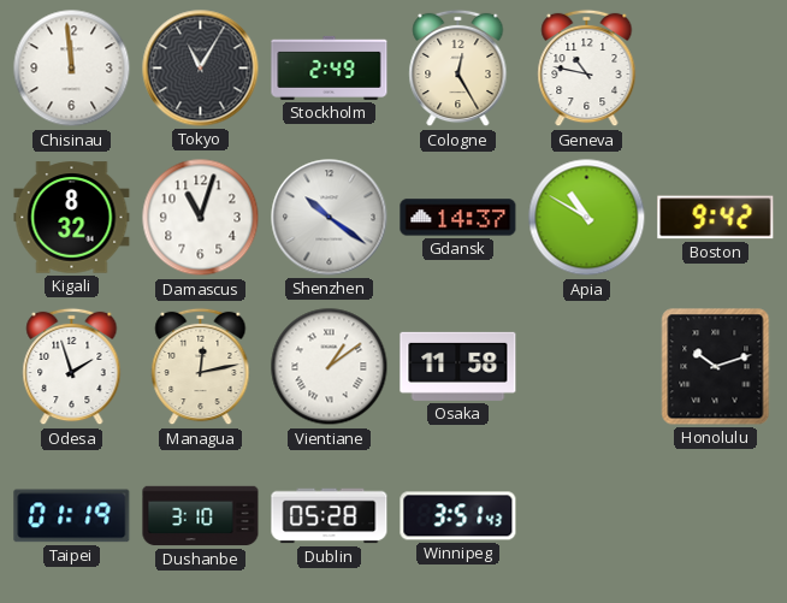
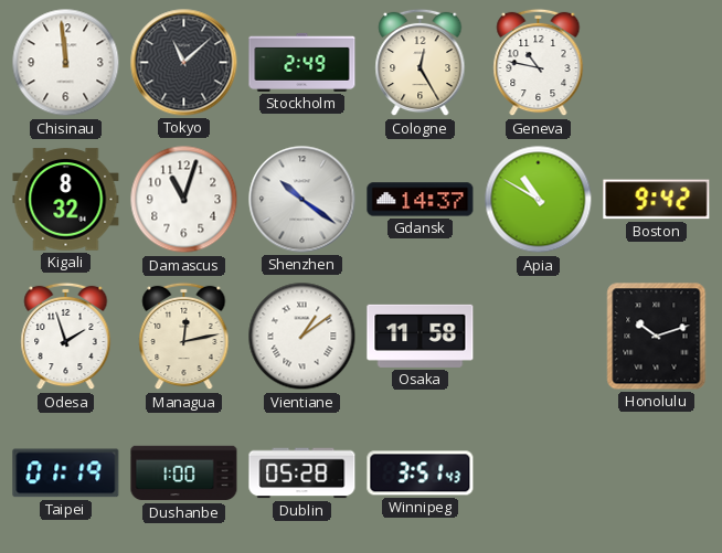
Tokyo: 11:05 -> 11:08 (184, 63)
Dushanbe: 3:10 -> 1:00 (184, 474)
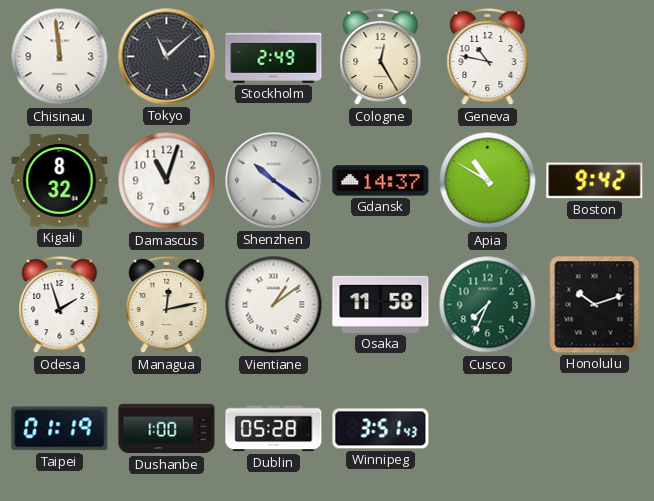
Cusco: none -> 7:34 (488, 305)
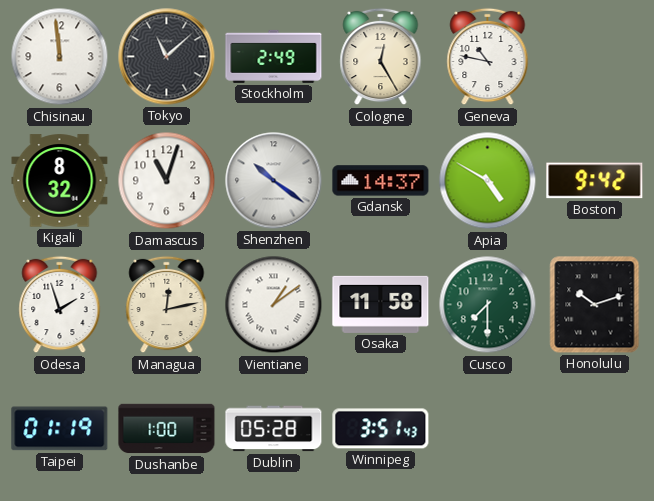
Apia: 10:50 -> 4:50 (488, 181)
Cusco: 7:34 -> 7:30 (488, 305)
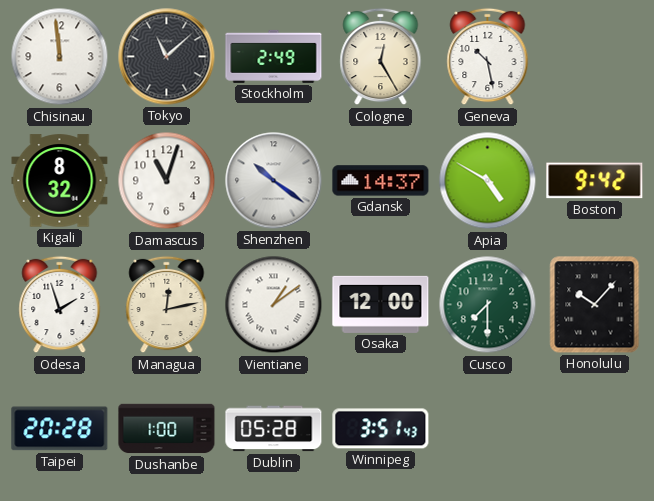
Geneva: 10:47 -> 10:28 (488, 57)
Osaka: 11:58 -> 12:00 (381, 304)
Honolulu: 10:12 -> 10:07 (595, 305)
Taipei: 01:19 -> 20:28 (60, 429)
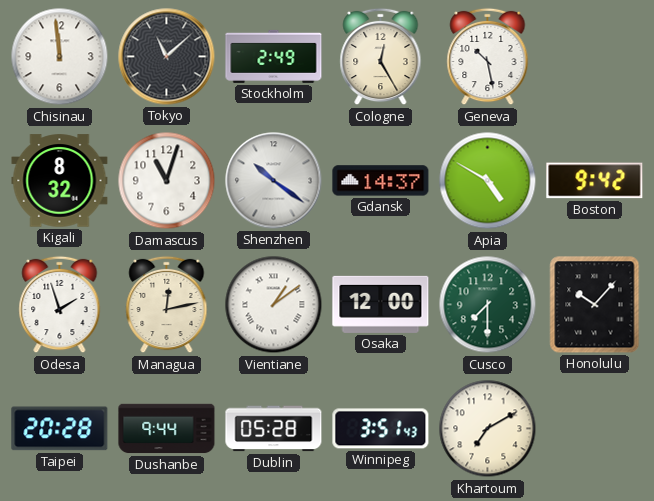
Dushanbe: 1:00 -> 9:44 (167, 429)
Khartoum: none -> 7:10 (488, 429)
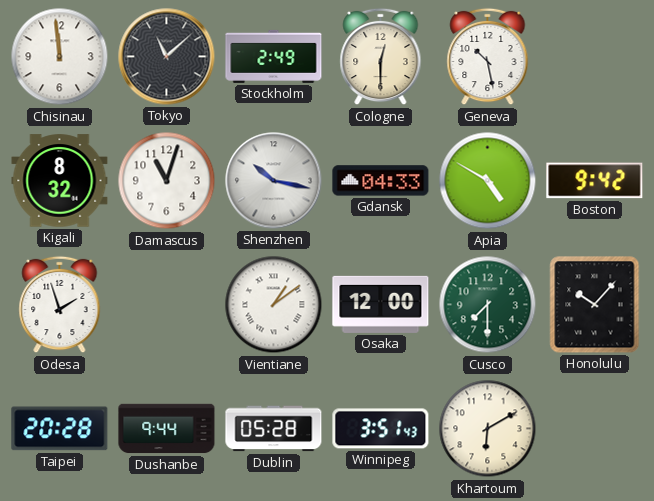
Cologne: 12:25 -> 12:30 (381, 57)
Shenzhen: 10:21 -> 10:17 (274, 181)
Gdansk: 14:37 -> 04:33 (381, 181)
Managua: 12:13 -> none (167, 305)
Khartoum: 7:10 -> 6:10 (488, 429)
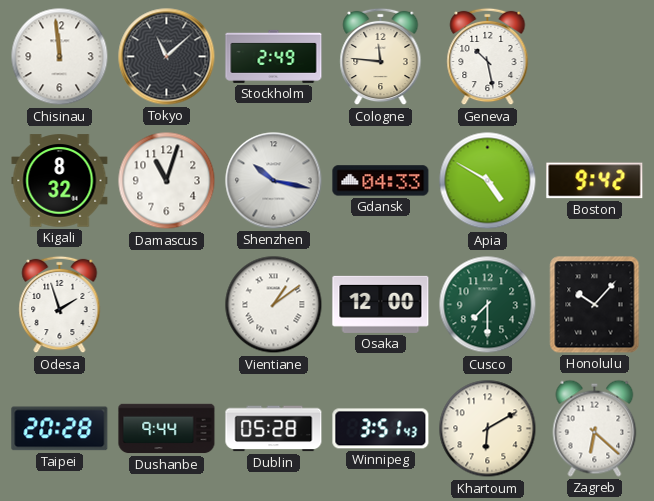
Cologne: 12:30 -> 11:46 (381, 57)
Zagreb: none -> 6:22 (595, 428)
